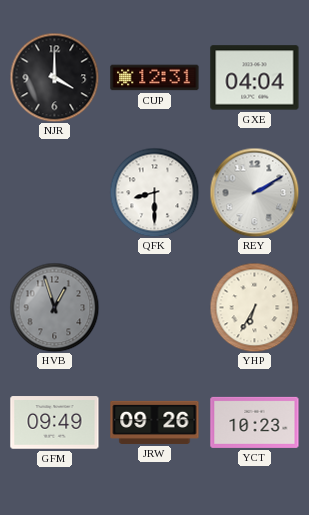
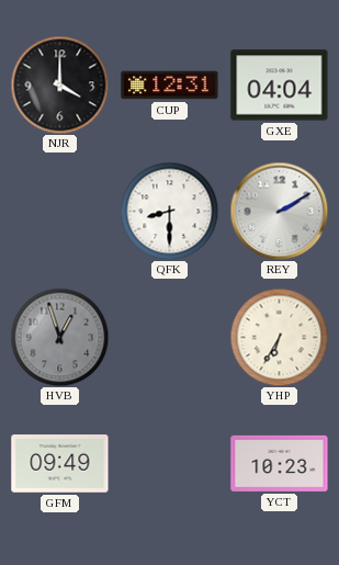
JRW: 09:26 -> none (155, 422)
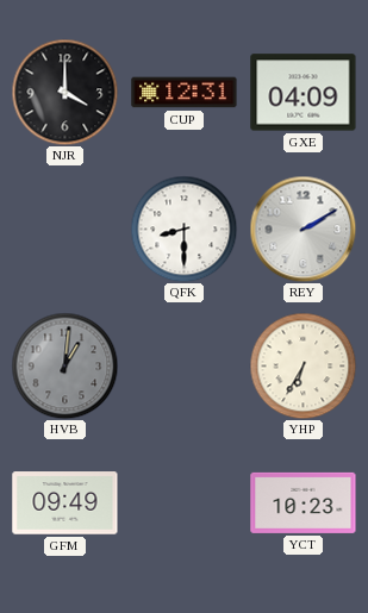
GXE: 04:04 -> 04:09 (304, 93)
HVB: 12:57 -> 1:01 (64, 365)
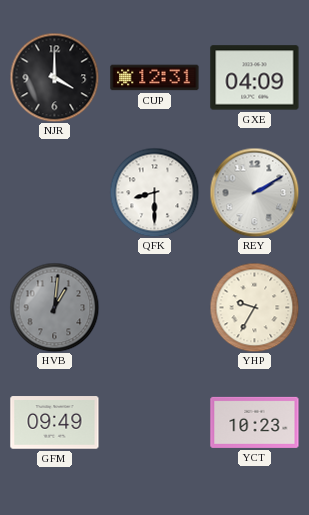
YHP: 6:35 -> 9:35 (254, 307)
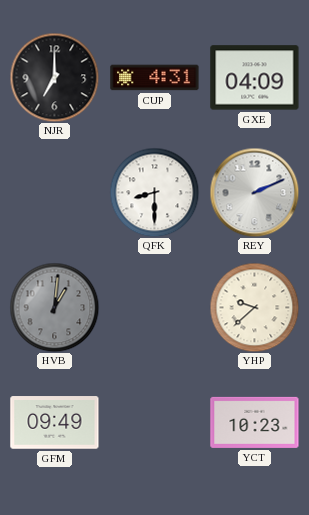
NJR: 4:00 -> 7:00 (54, 77)
CUP: 12:31 -> 4:31 (155, 78)
REY: 2:10 -> 2:11 (254, 192)
YHP: 9:35 -> 9:38 (254, 307)
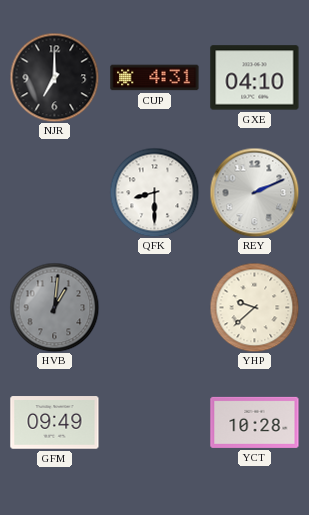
GXE: 04:09 -> 04:10 (255, 78)
YCT: 10:23 -> 10:28 (255, 422)
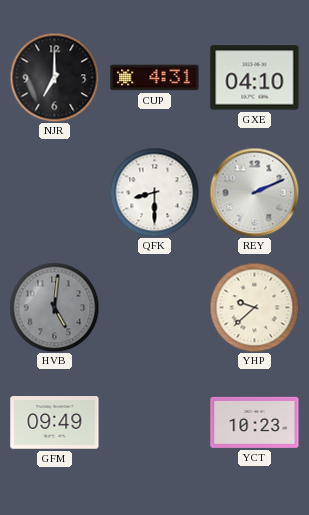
HVB: 1:01 -> 5:01 (54, 307)
YCT: 10:28 -> 10:23 (255, 422)
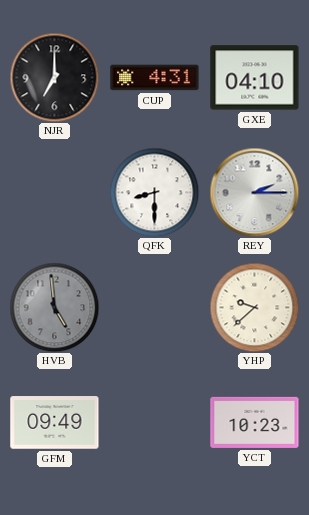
REY: 2:11 -> 2:15 (254, 192)
HVB: 5:01 -> 4:59 (54, 307)
